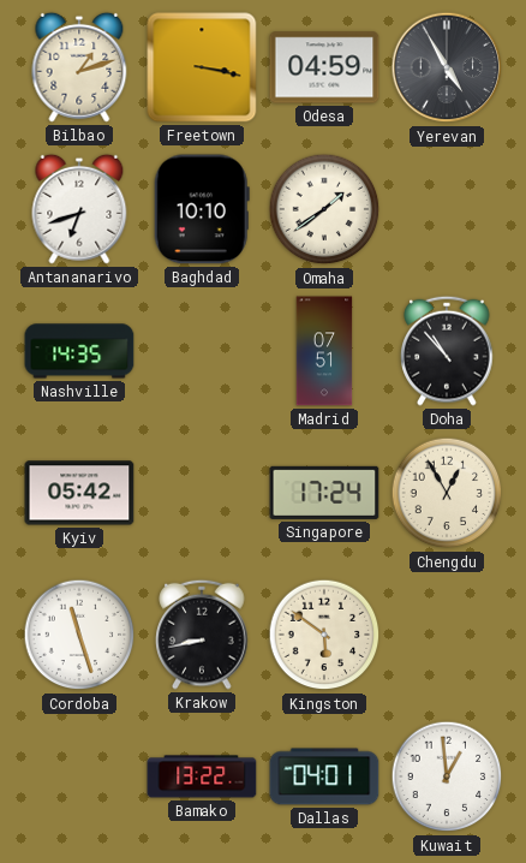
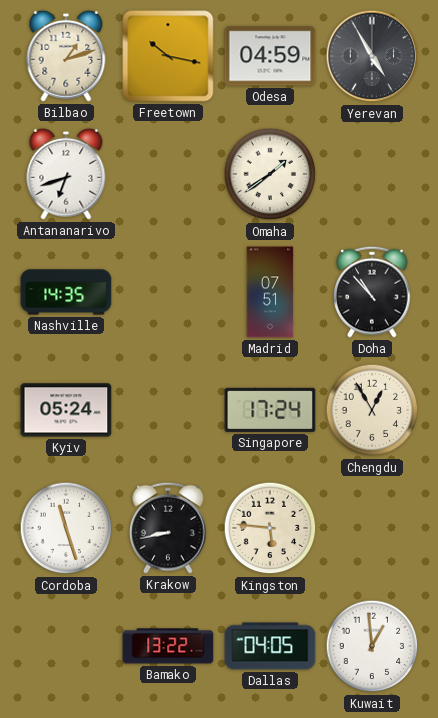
Freetown: 3:17 -> 10:17 (168, 56)
Baghdad: 10:10 -> none (202, 209)
Kyiv: 05:42 -> 05:24 (66, 410)
Kingston: 5:51 -> 5:46 (270, 528)
Dallas: 04:01 -> 04:05 (270, 646)
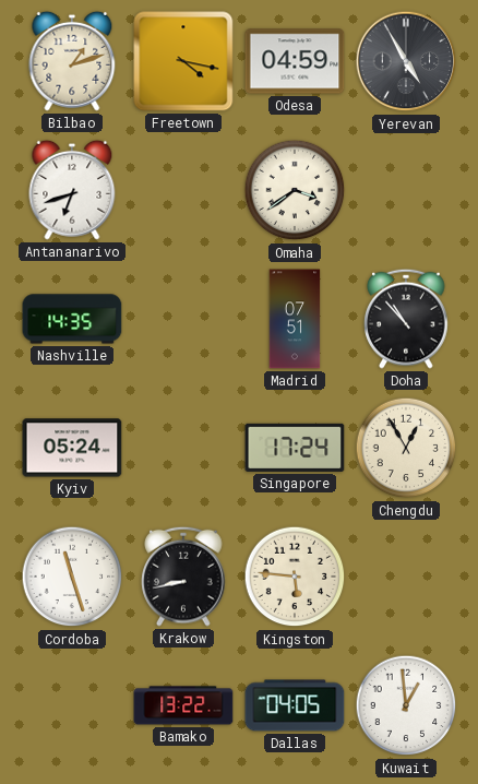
Freetown: 10:17 -> 4:17 (183, 61)
Omaha: 1:39 -> 3:39 (295, 190)
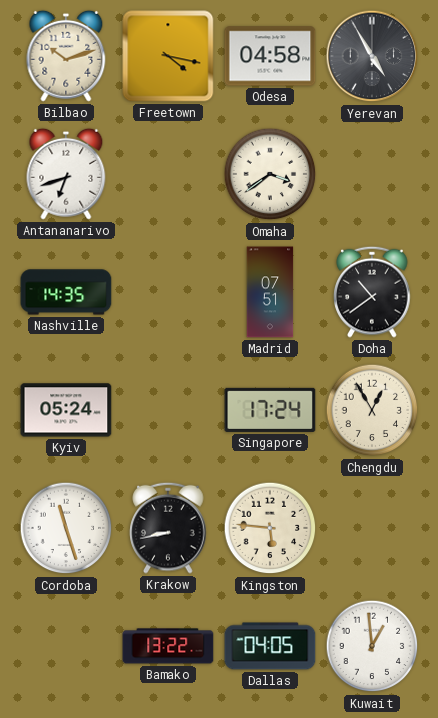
Bilbao: 1:12 -> 10:12 (66, 56)
Odesa: 04:59 -> 04:58 (270, 56)
Doha: 10:53 -> 10:39 (372, 292)
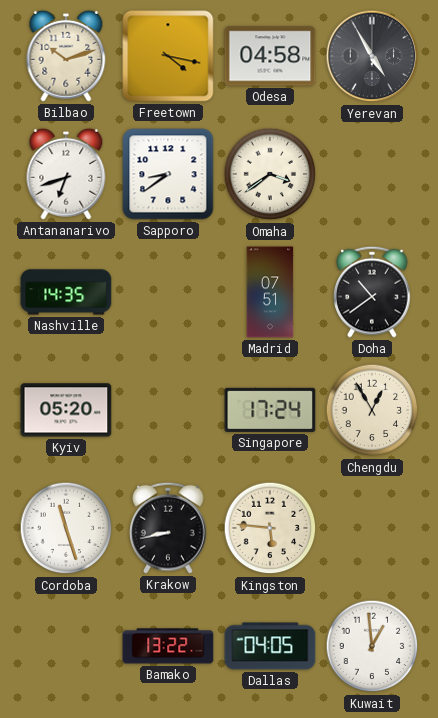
Sapporo: none -> 8:39 (168, 174)
Kyiv: 05:24 -> 05:20 (66, 410)
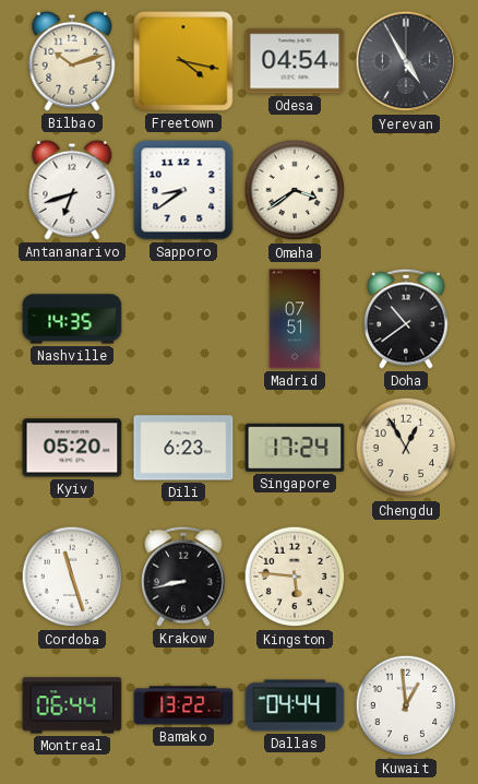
Odesa: 04:58 -> 04:54 (295, 61)
Dili: none -> 6:23 (183, 448)
Montreal: none -> 06:44 (72, 705)
Dallas: 04:05 -> 04:44 (295, 705)
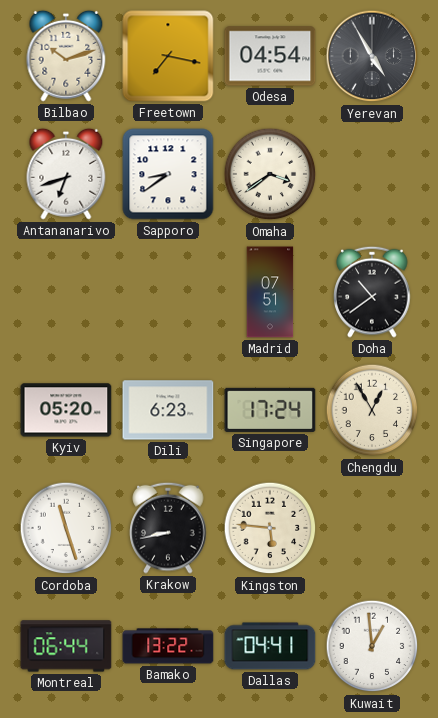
Freetown: 4:17 -> 7:17 (168, 56)
Nashville: 14:35 -> none (72, 319)
Dallas: 04:44 -> 04:41 (270, 646)
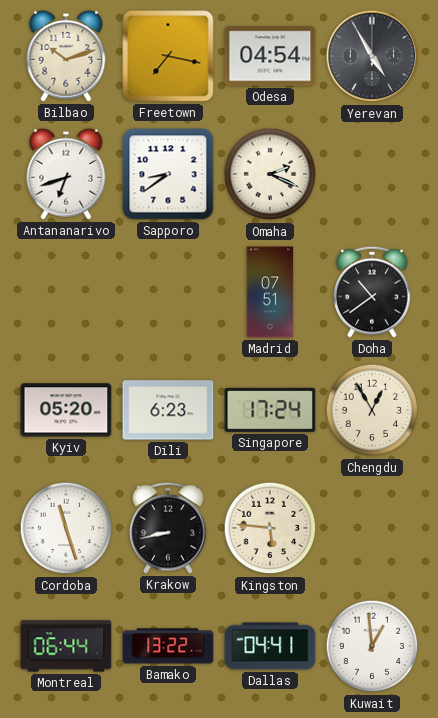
Omaha: 3:39 -> 2:19 (270, 174)
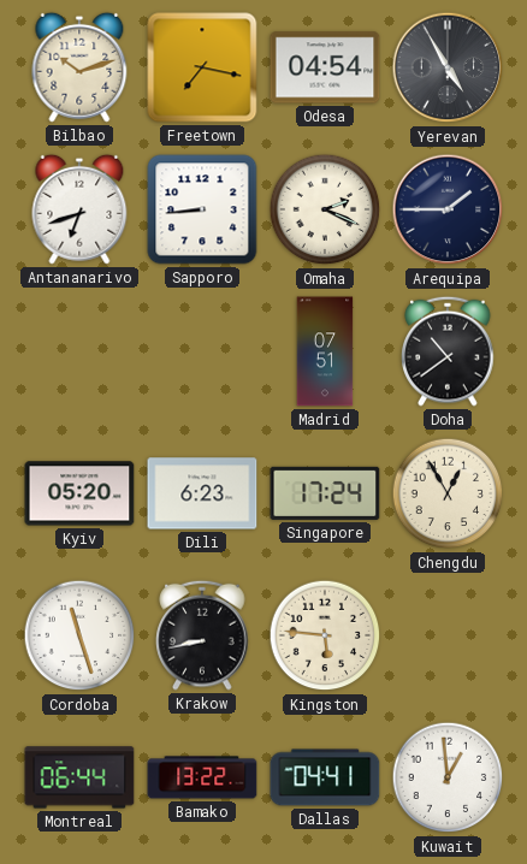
Sapporo: 8:39 -> 8:44 (202, 209)
Arequipa: none -> 1:45 (448, 209)
